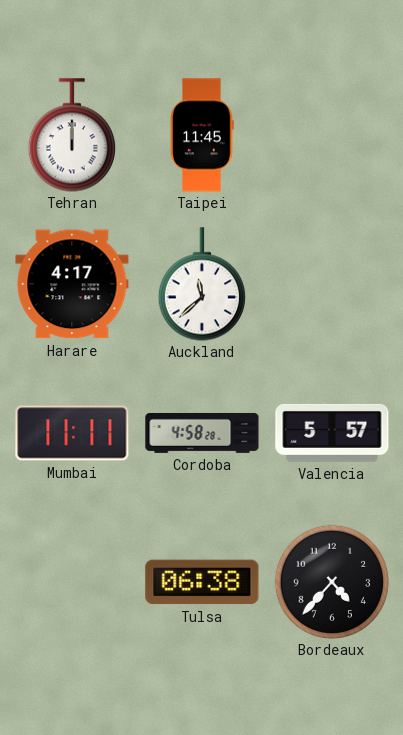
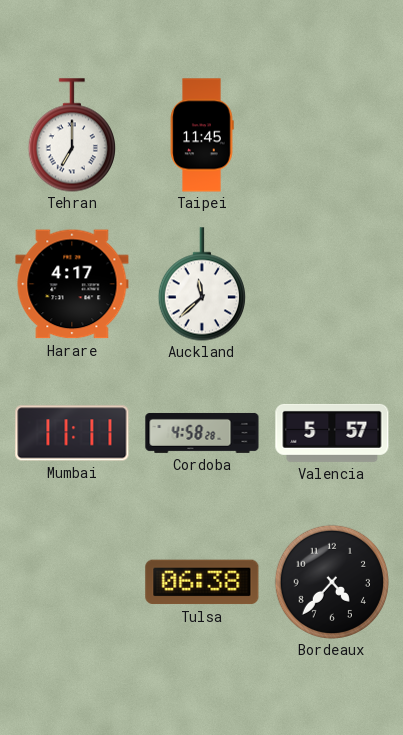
Tehran: 12:00 -> 7:00 (72, 135)
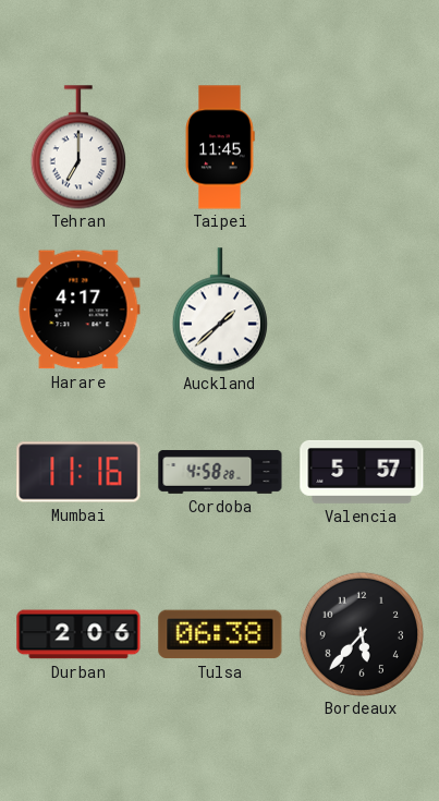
Auckland: 11:38 -> 1:38 (220, 310)
Mumbai: 11:11 -> 11:16 (78, 472)
Durban: none -> 2:06 (78, 634)
Bordeaux: 4:37 -> 5:37 (361, 633)
